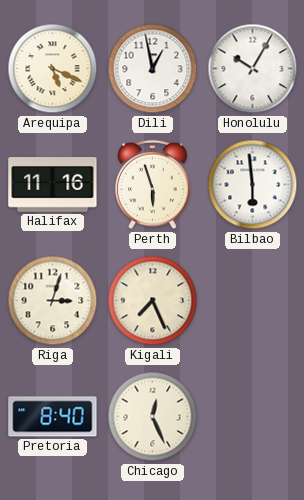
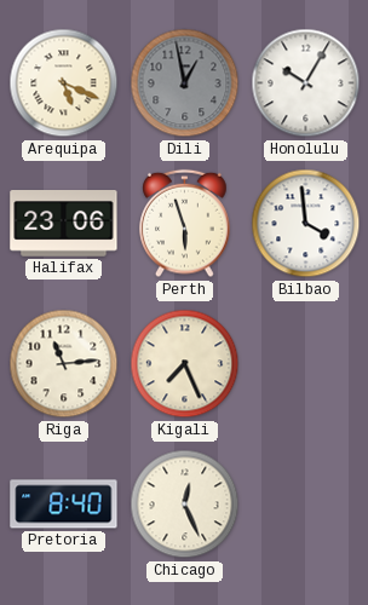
Dili dial: white -> grey (185, 83)
Halifax: 11:16 -> 23:06 (64, 224)
Bilbao: 5:59 -> 3:59 (306, 224)
Riga: 3:03 -> 11:14 (64, 364)
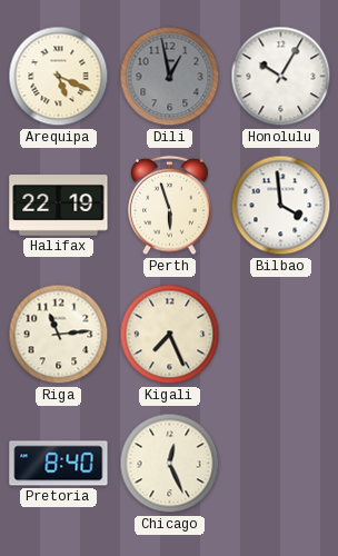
Halifax: 23:06 -> 22:19 (59, 206)
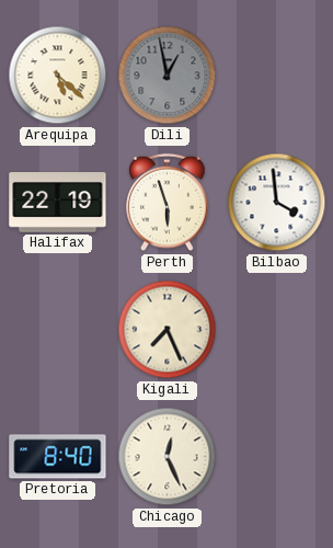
Arequipa: 5:19 -> 5:22 (58, 76)
Honolulu: 10:05 -> none (281, 77)
Riga: 11:14 -> none (59, 335)
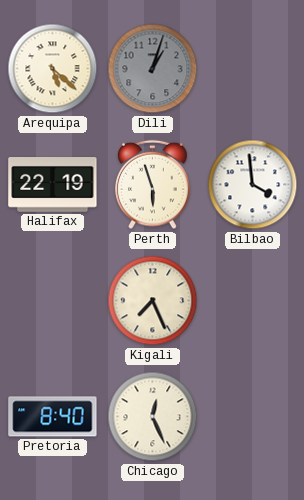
Dili: 12:58 -> 1:03 (153, 69)
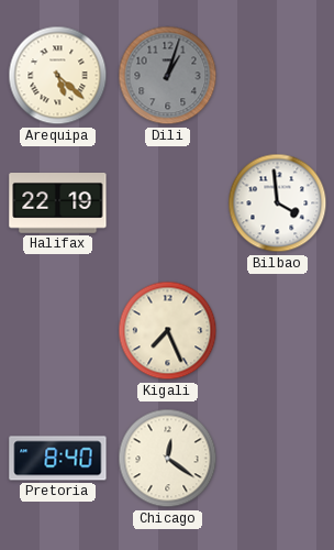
Perth: 5:57 -> none (153, 185)
Chicago: 12:26 -> 12:21 (168, 459)
